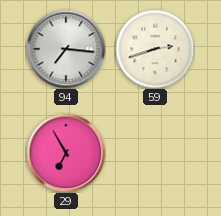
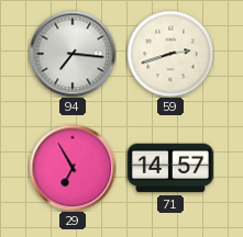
71: none -> 14:57 (170, 168)
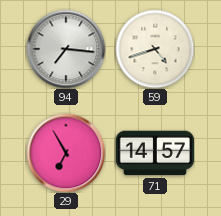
59: 2:42 -> 4:42 (155, 49)
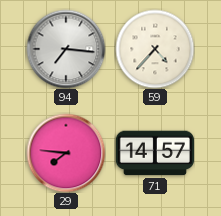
59: 4:42 -> 4:37 (155, 49)
29: 6:55 -> 7:46 (66, 153)
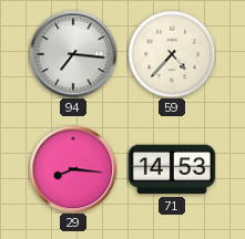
29: 7:46 -> 8:16 (73, 169)
71: 14:57 -> 14:53 (172, 169)
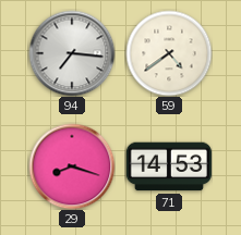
59: 4:37 -> 4:39 (169, 53)
29: 8:16 -> 8:18 (72, 166)
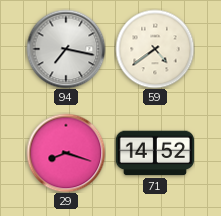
94: 7:16 -> 7:17 (66, 49)
71: 14:53 -> 14:52 (155, 153)
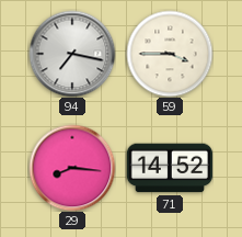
59: 4:39 -> 3:45 (170, 54)
29: 8:18 -> 8:16 (72, 168)
